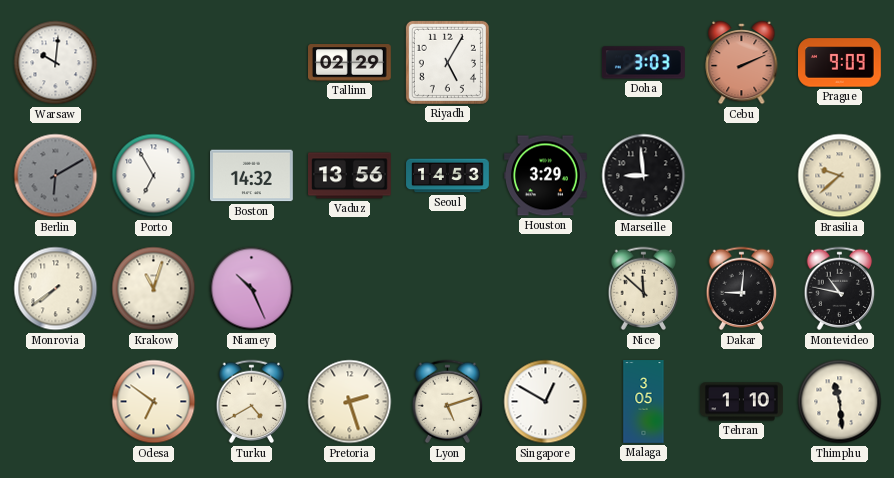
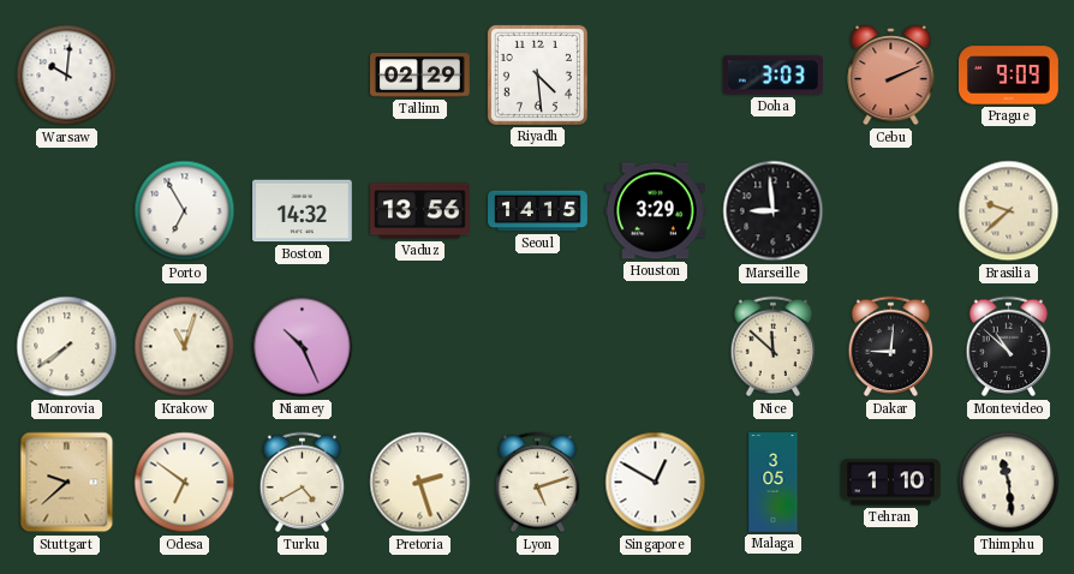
Riyadh: 5:05 -> 4:29 (537, 74)
Berlin: 6:10 -> none (56, 176)
Seoul: 14:53 -> 14:15 (538, 211)
Montevideo: 10:47 -> 10:52 (1009, 347)
Stuttgart: none -> 9:38 (67, 483)
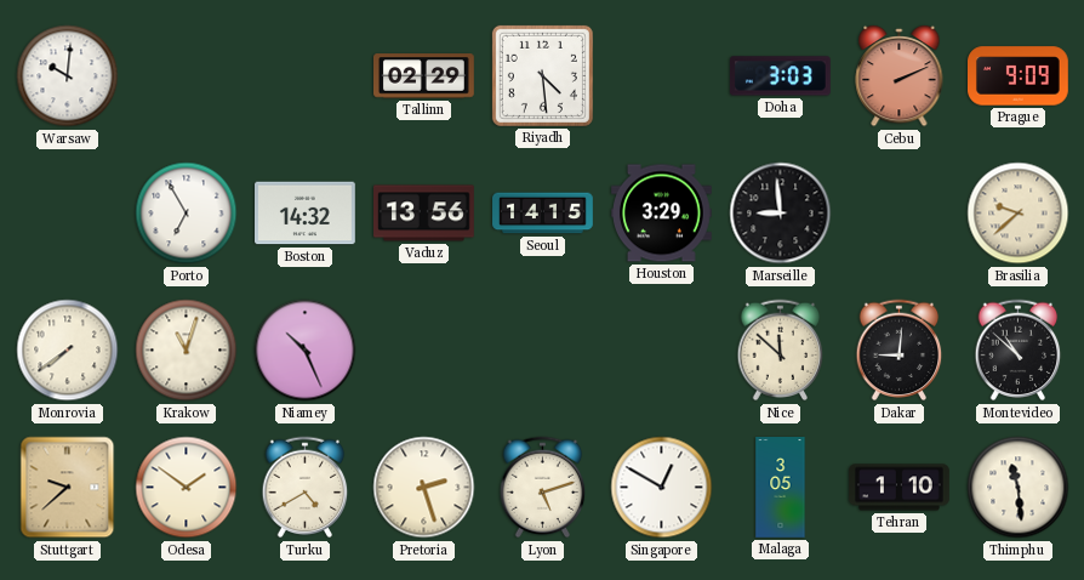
Odesa: 6:51 -> 1:51 (187, 488)
